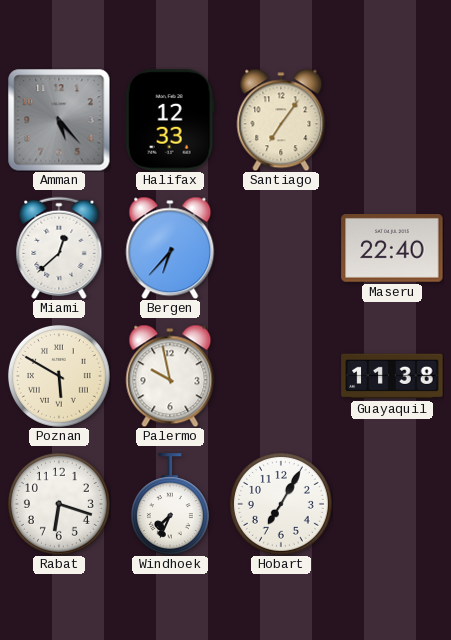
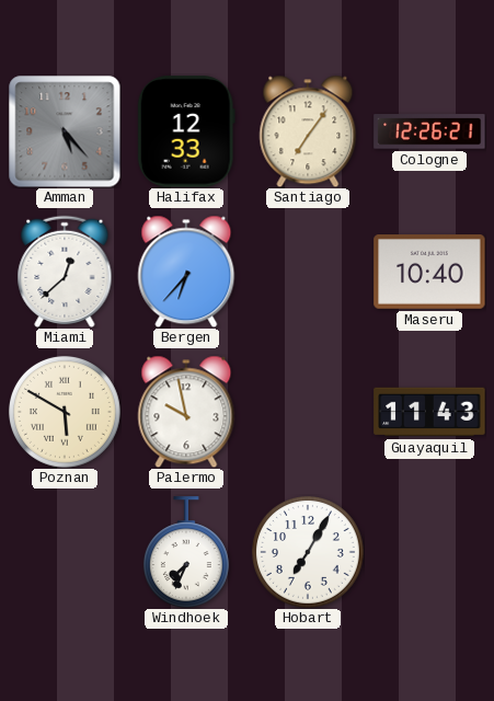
Cologne: none -> 12:26 (429, 131)
Maseru: 22:40 -> 10:40 (429, 273)
Guayaquil: 11:38 -> 11:43 (429, 412)
Rabat: 6:18 -> none (59, 504)
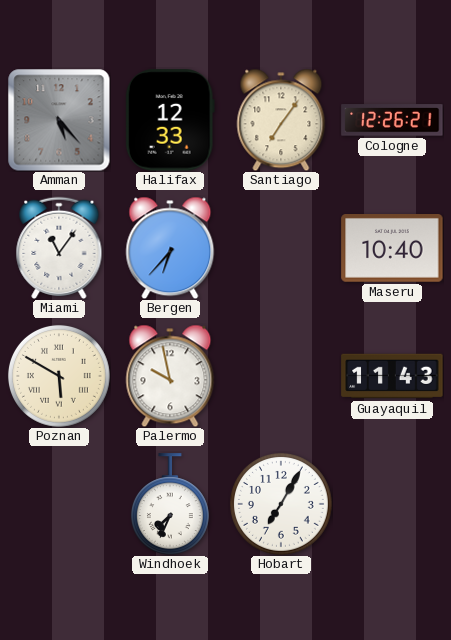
Miami: 12:38 -> 11:06 (59, 248)
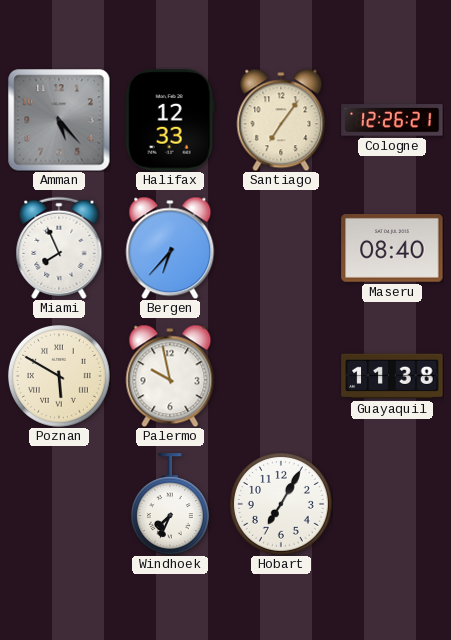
Miami: 11:06 -> 7:56 (59, 248)
Maseru: 10:40 -> 08:40 (392, 249)
Guayaquil: 11:43 -> 11:38 (392, 376)
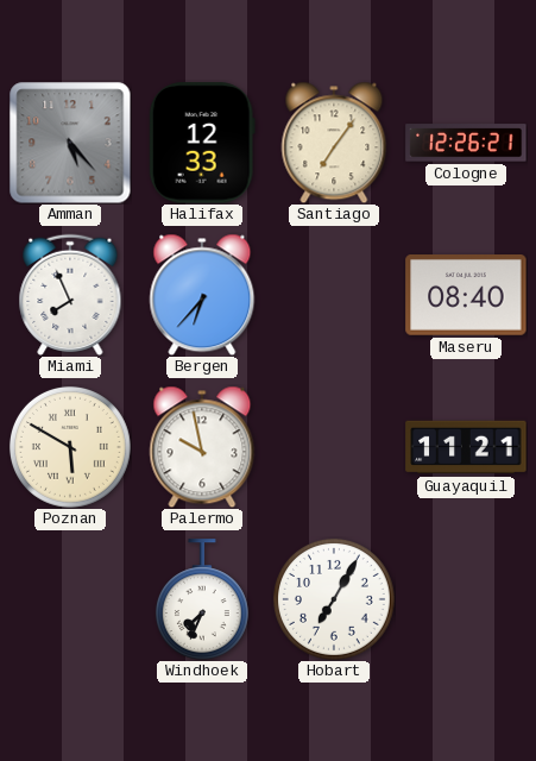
Guayaquil: 11:38 -> 11:21 (466, 447)
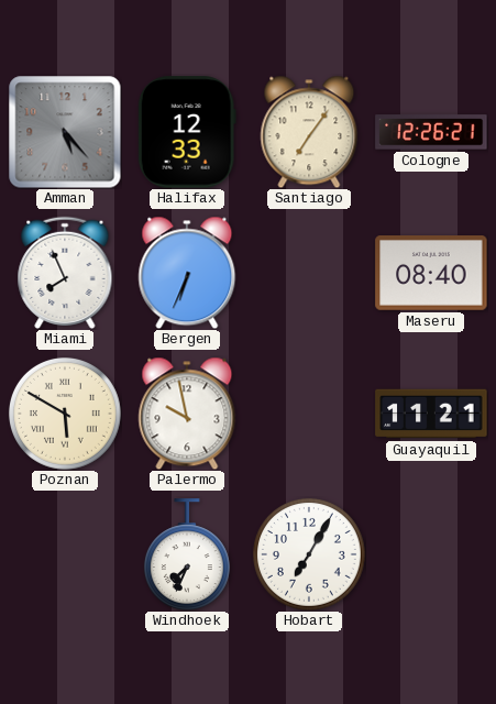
Bergen: 6:37 -> 6:34 (187, 273)
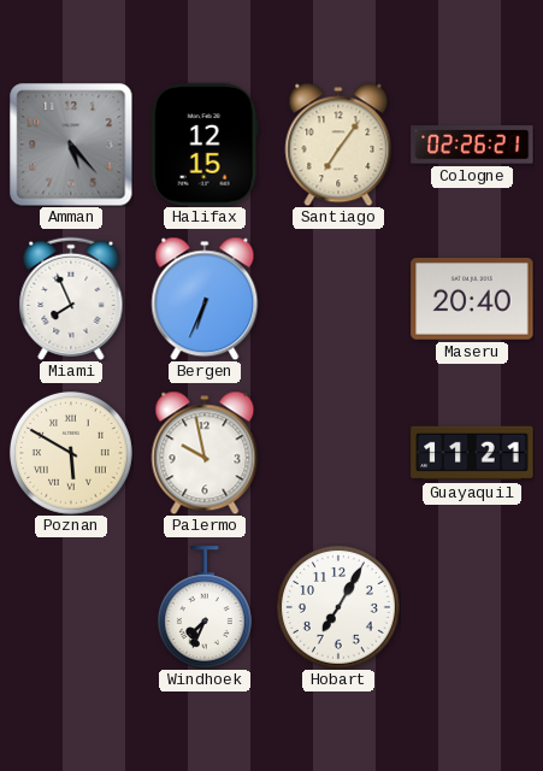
Halifax: 12:33 -> 12:15 (205, 145)
Cologne: 12:26 -> 02:26 (472, 145)
Maseru: 08:40 -> 20:40 (472, 300)
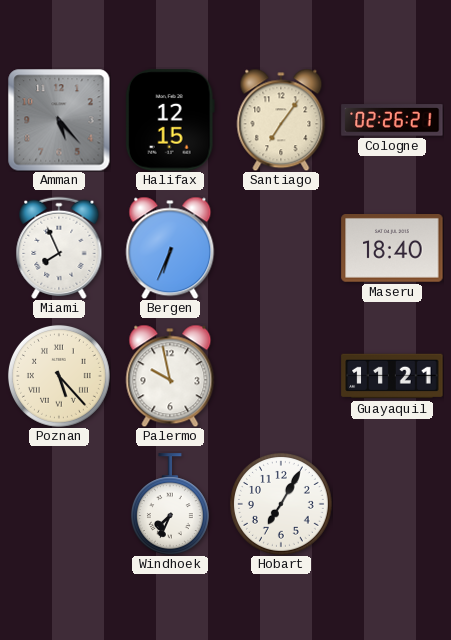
Maseru: 20:40 -> 18:40 (392, 249)
Poznan: 5:50 -> 5:23 (59, 376)
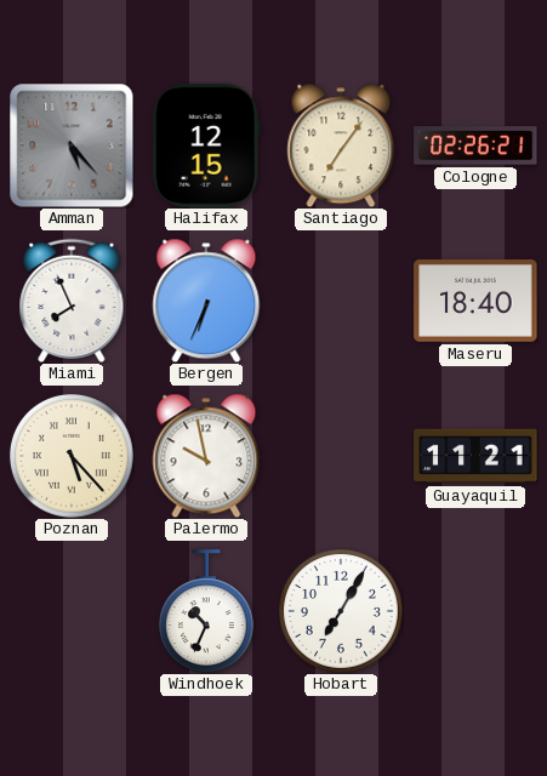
Windhoek: 7:34 -> 10:34 (206, 611)
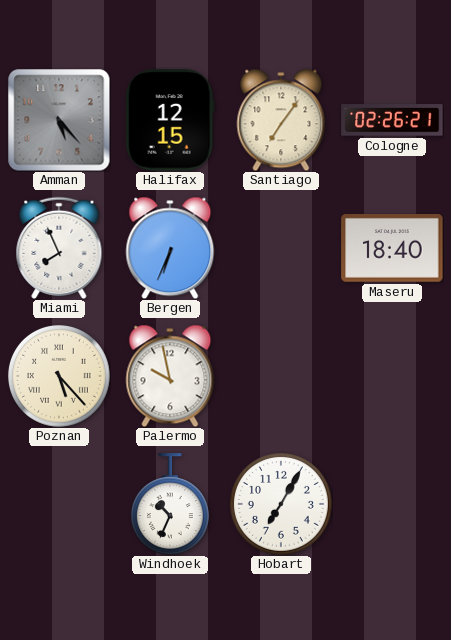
Guayaquil: 11:21 -> none (475, 456)
